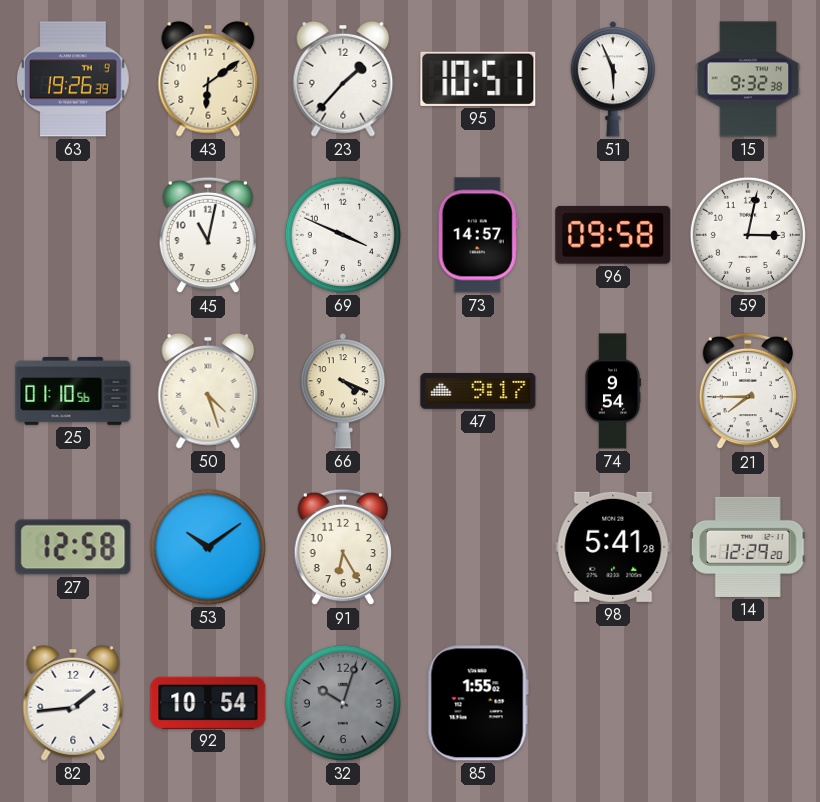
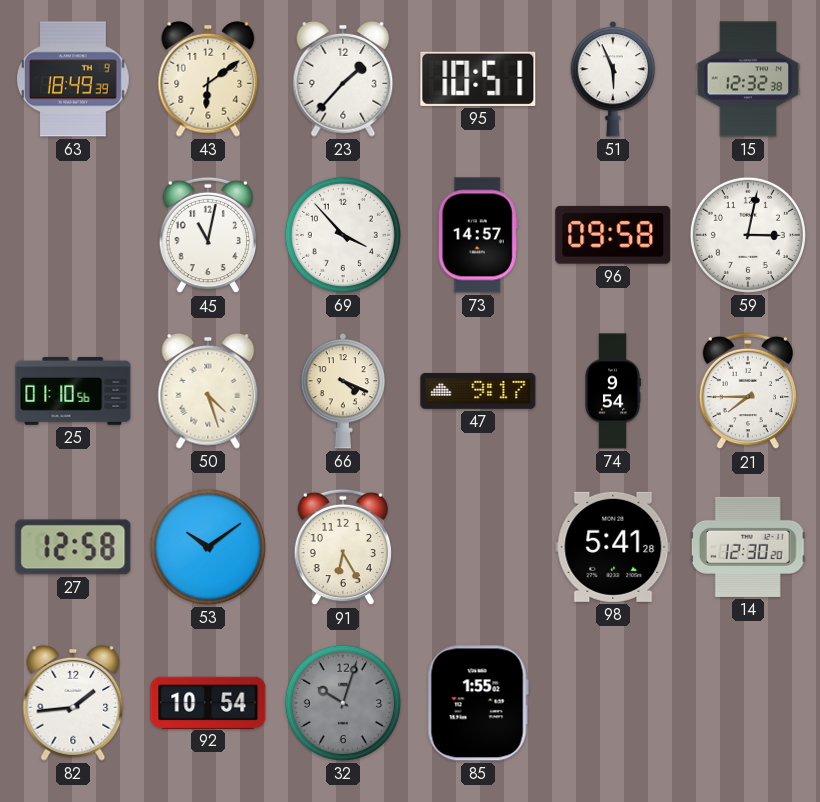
63: 19:26 -> 18:49 (74, 79)
15: 9:32 -> 12:32 (748, 79)
69: 3:49 -> 3:53 (343, 235)
14: 12:29 -> 12:30 (748, 547)
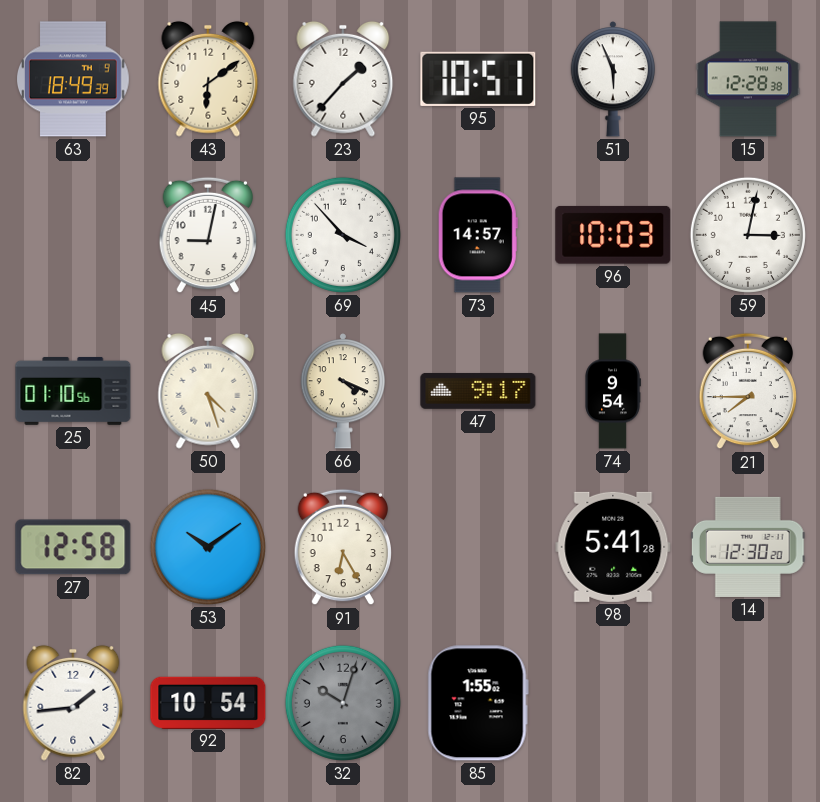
15: 12:32 -> 12:28 (748, 79)
45: 11:02 -> 9:02 (207, 235)
96: 09:58 -> 10:03 (613, 235)
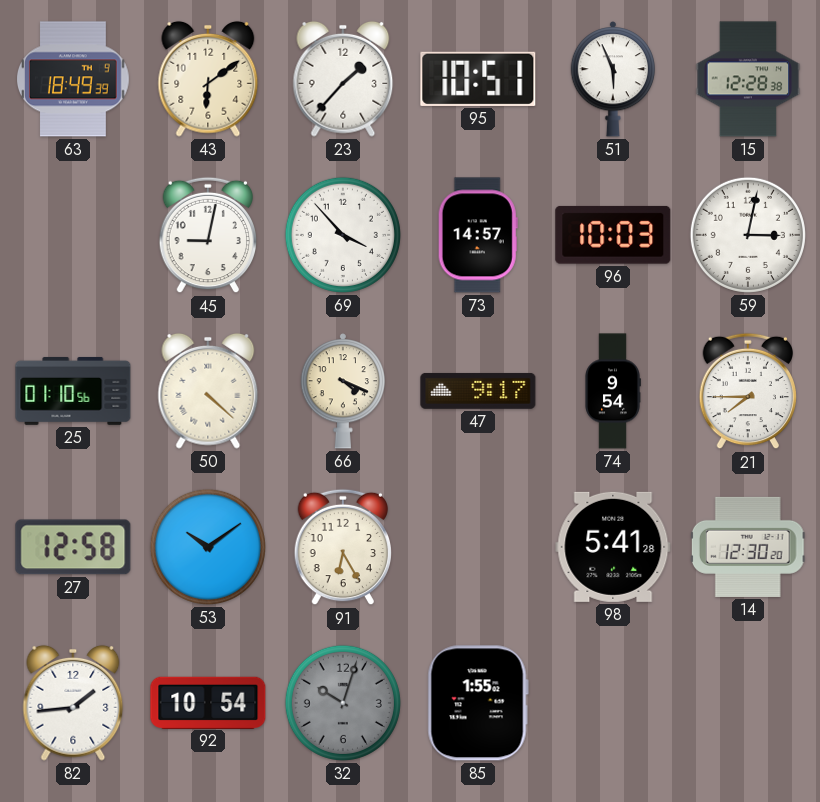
50: 4:27 -> 4:22 (208, 391)
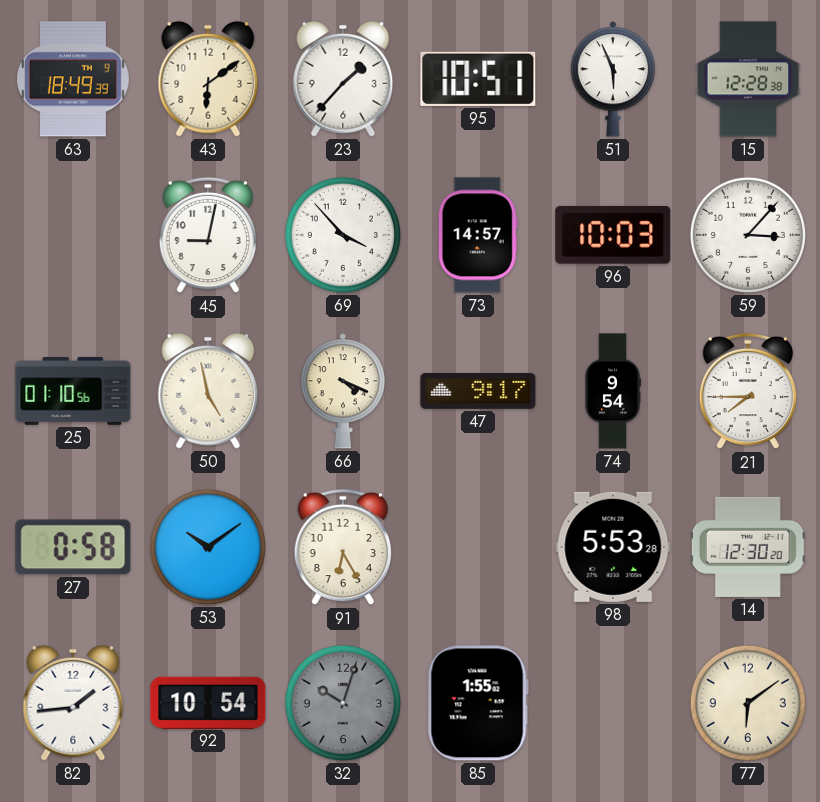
59: 3:02 -> 3:07 (748, 235)
50: 4:22 -> 4:58 (208, 391)
27: 12:58 -> 0:58 (73, 547)
98: 5:41 -> 5:53 (613, 547)
77: none -> 6:09 (748, 703)
